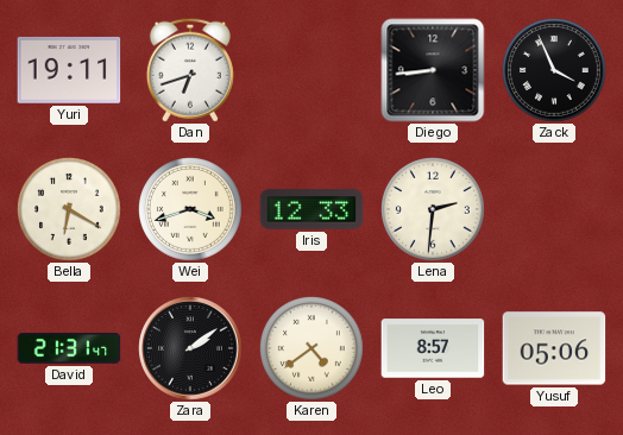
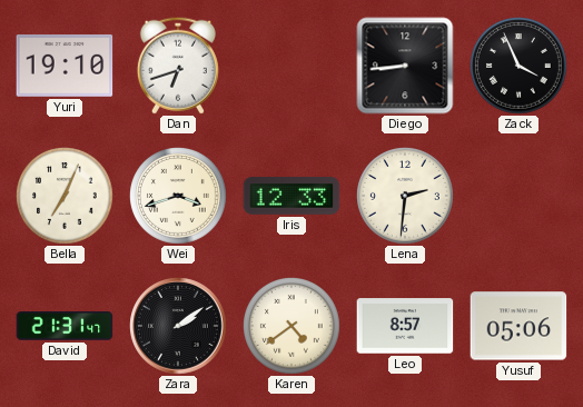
Yuri: 19:11 -> 19:10 (65, 66)
Bella: 6:20 -> 7:04 (66, 197)
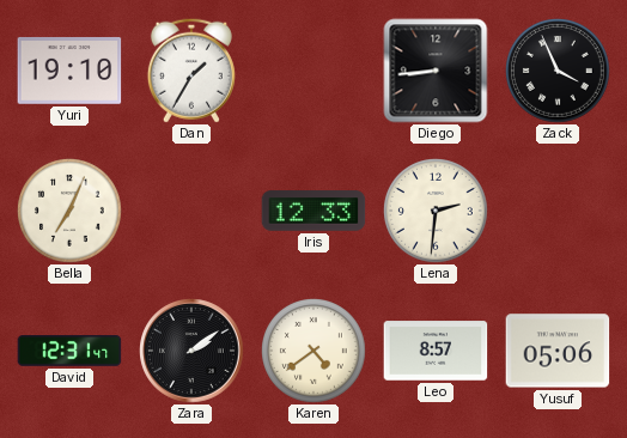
Dan: 6:42 -> 1:35 (191, 71)
Wei: 3:42 -> none (179, 197)
David: 21:31 -> 12:31 (69, 352)
